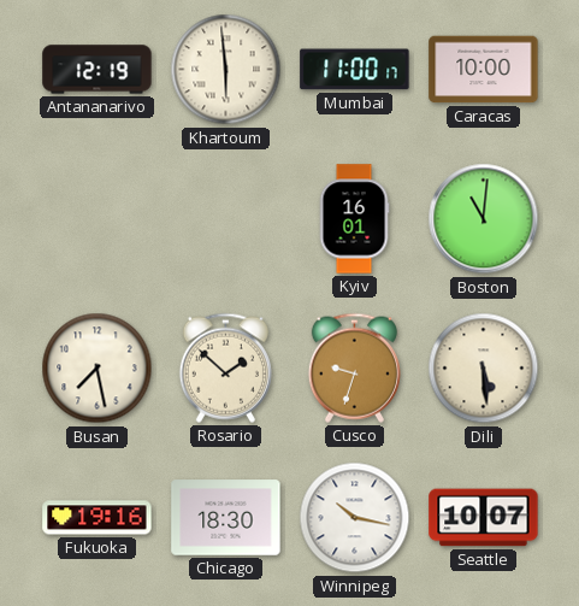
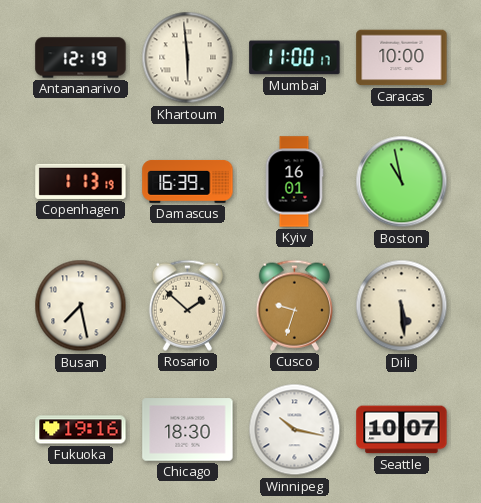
Copenhagen: none -> 1:13 (81, 181)
Damascus: none -> 16:39 (188, 181)
Boston: 11:01 -> 10:58 (402, 182)
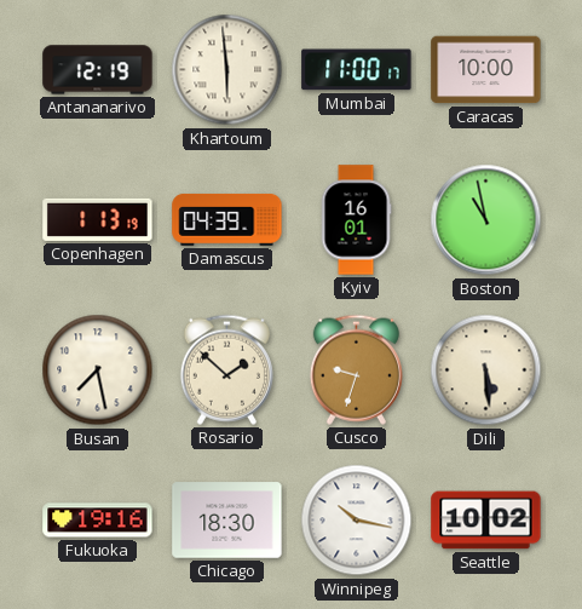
Damascus: 16:39 -> 04:39 (227, 219)
Seattle: 10:07 -> 10:02 (486, 521)
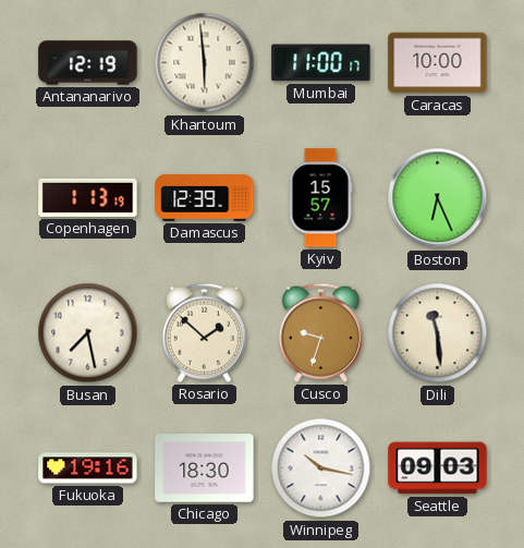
Damascus: 04:39 -> 12:39 (205, 197)
Kyiv: 16:01 -> 15:57 (320, 198)
Boston: 10:58 -> 6:26 (438, 198)
Dili: 5:29 -> 11:29 (438, 333)
Seattle: 10:02 -> 09:03 (438, 468)
